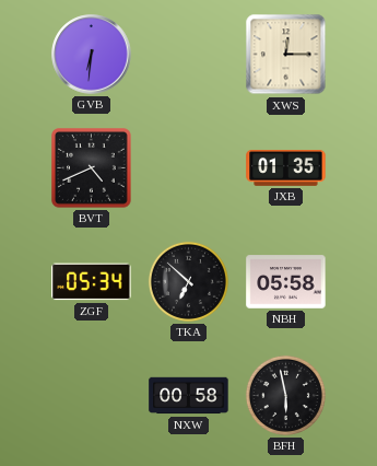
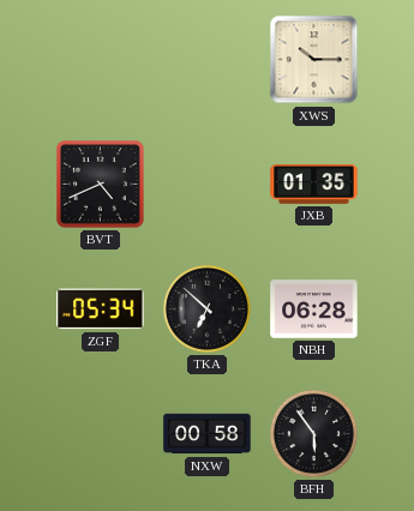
GVB: 6:31 -> none (92, 55)
XWS: 12:15 -> 10:15 (314, 60)
NBH: 05:58 -> 06:28 (314, 309)
BFH: 5:58 -> 5:54 (313, 433)
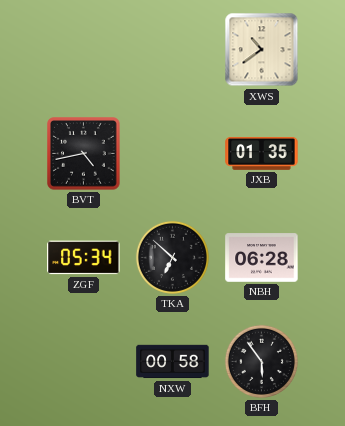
XWS: 10:15 -> 10:39 (262, 50)
BVT: 4:41 -> 4:43 (84, 154)
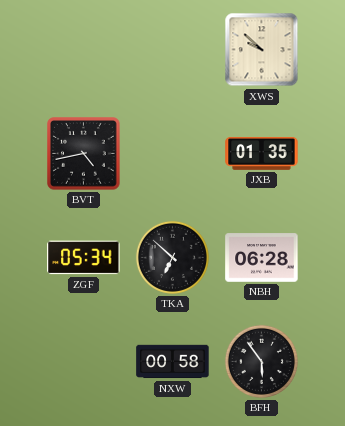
XWS: 10:39 -> 9:52 (262, 50)
